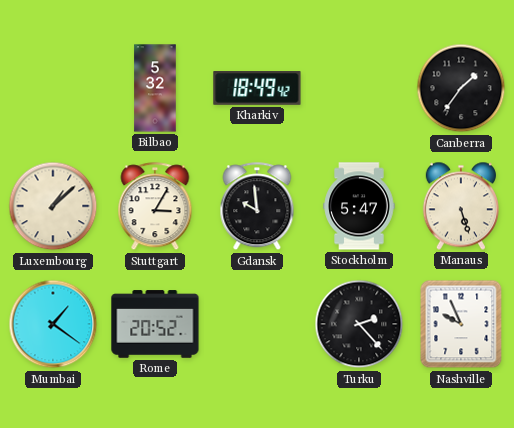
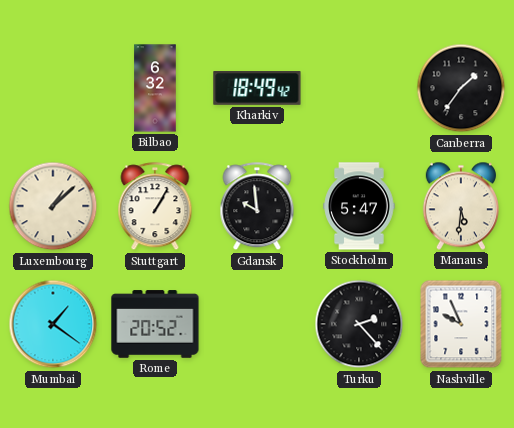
Bilbao: 5:32 -> 6:32 (155, 88)
Stuttgart: 3:05 -> 1:05 (155, 207)
Manaus: 5:27 -> 5:31 (461, 206)
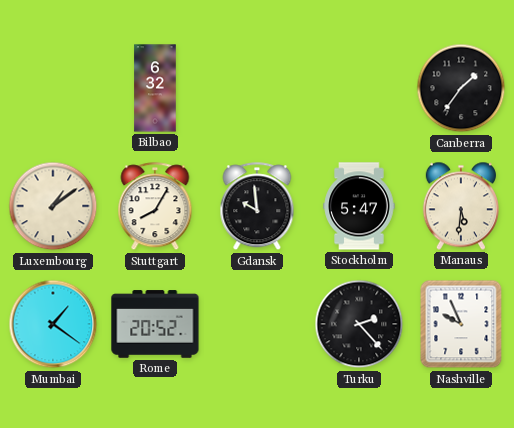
Kharkiv: 18:49 -> none (257, 88)
Luxembourg: 1:08 -> 1:09 (53, 206)
Stuttgart: 1:05 -> 8:05 (155, 207)
